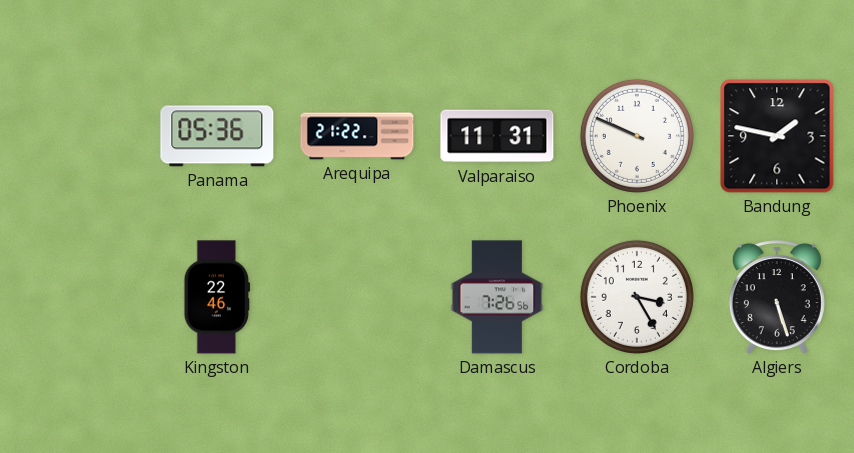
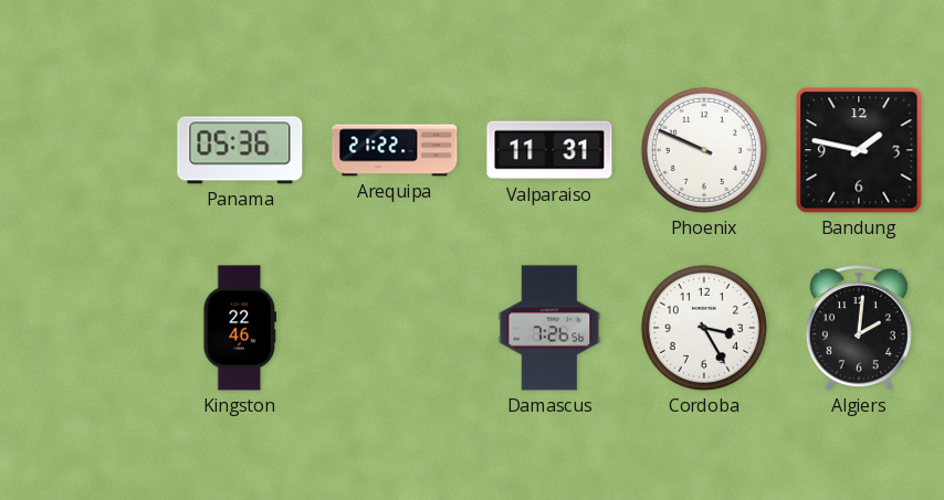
Algiers: 5:27 -> 2:01 (859, 328)
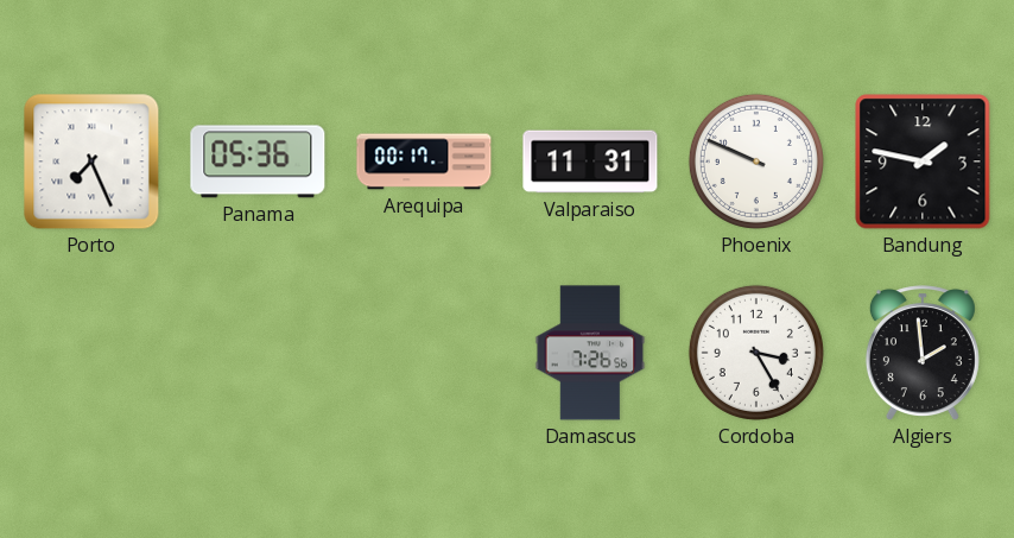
Porto: none -> 7:26 (91, 162)
Arequipa: 21:22 -> 00:17 (424, 162)
Kingston: 22:46 -> none (240, 328)
Algiers: 2:01 -> 1:59 (923, 353)
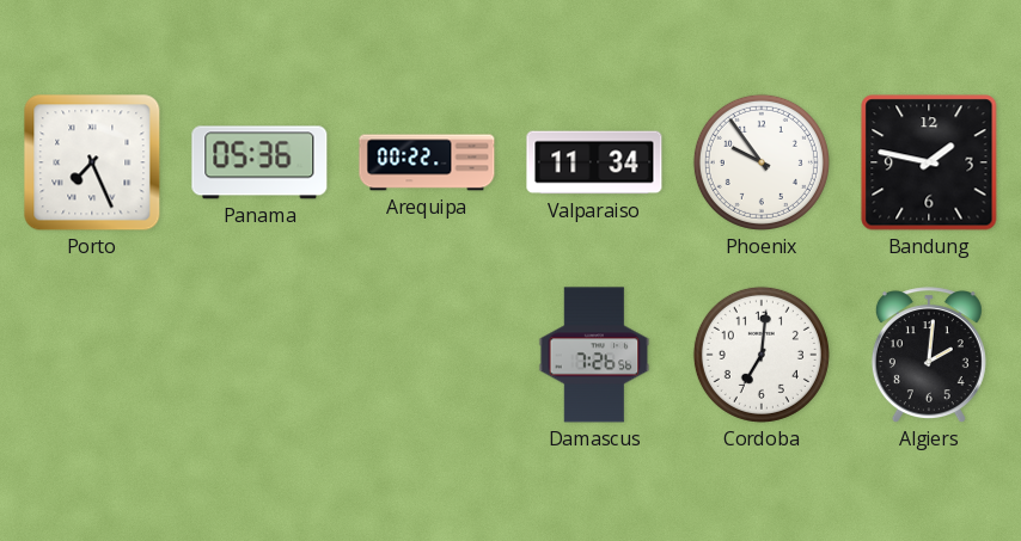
Arequipa: 00:17 -> 00:22 (427, 162)
Valparaiso: 11:31 -> 11:34 (594, 162)
Phoenix: 9:49 -> 9:54 (762, 162)
Cordoba: 3:25 -> 7:01 (762, 355)
Algiers: 1:59 -> 2:01 (929, 355)
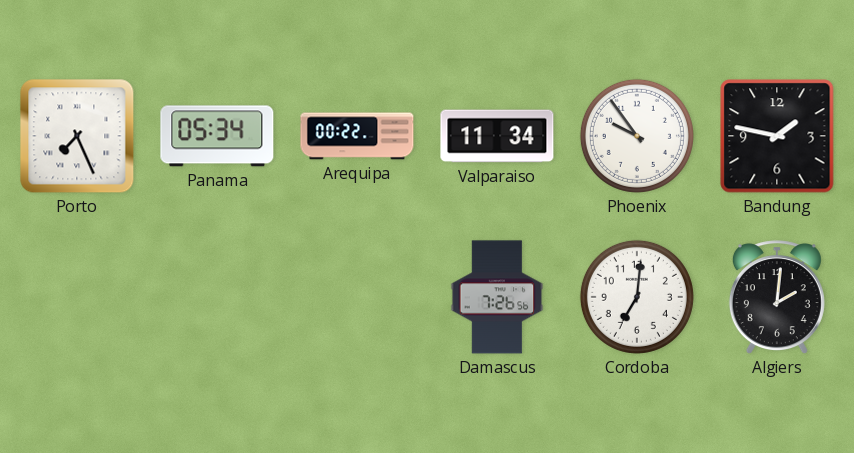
Panama: 05:36 -> 05:34 (217, 136)
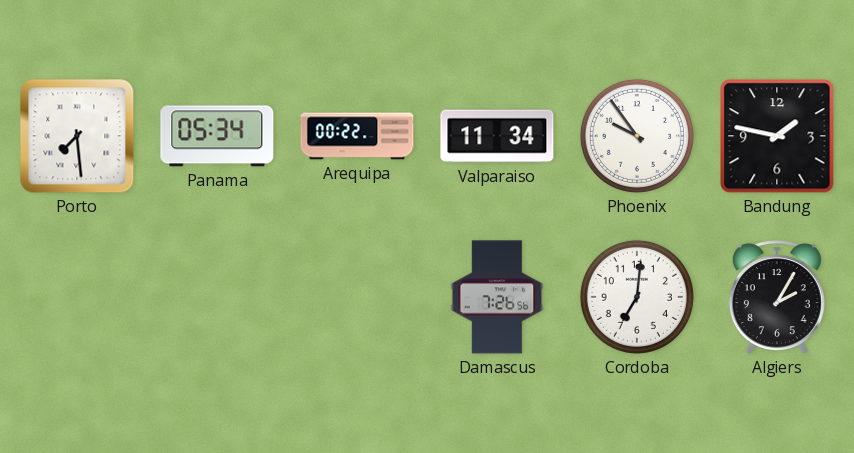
Porto: 7:26 -> 7:29 (77, 136)
Algiers: 2:01 -> 2:05 (777, 297)
